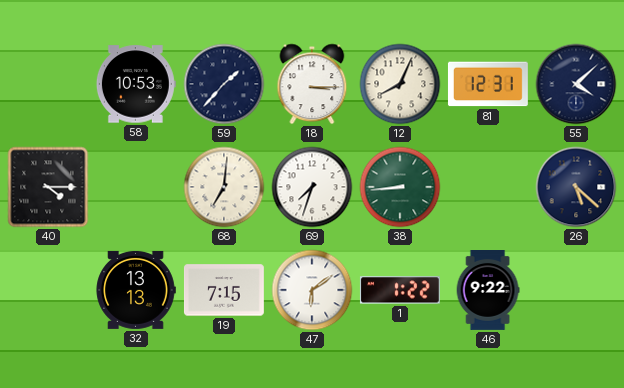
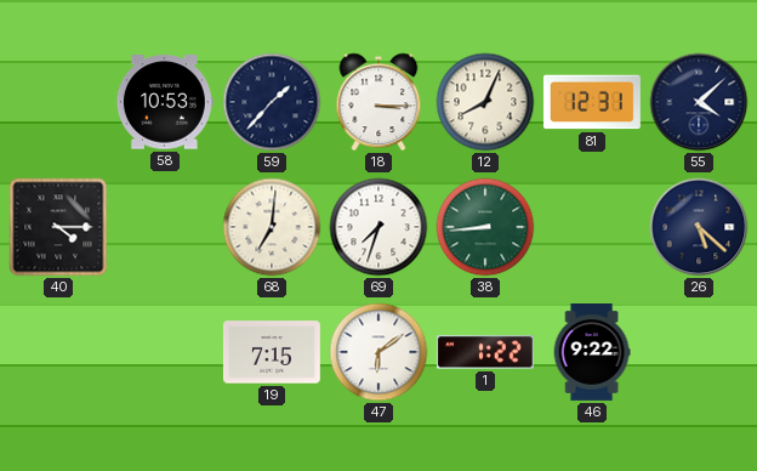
32: 13:13 -> none (136, 290)
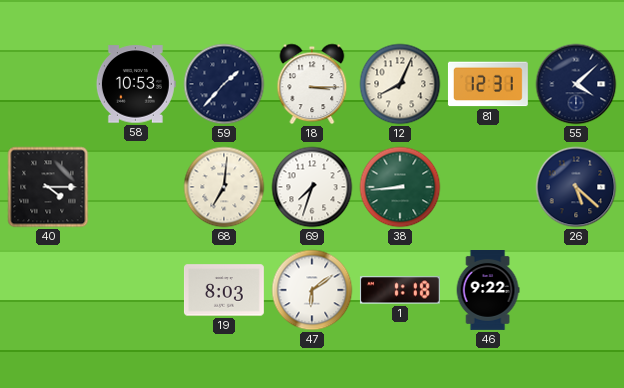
19: 7:15 -> 8:03 (224, 290)
1: 1:22 -> 1:18 (400, 290)
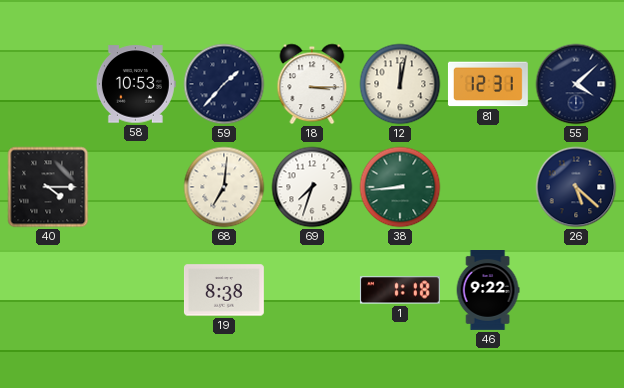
12: 8:04 -> 12:02 (400, 84)
19: 8:03 -> 8:38 (224, 290)
47: 6:09 -> none (312, 290)
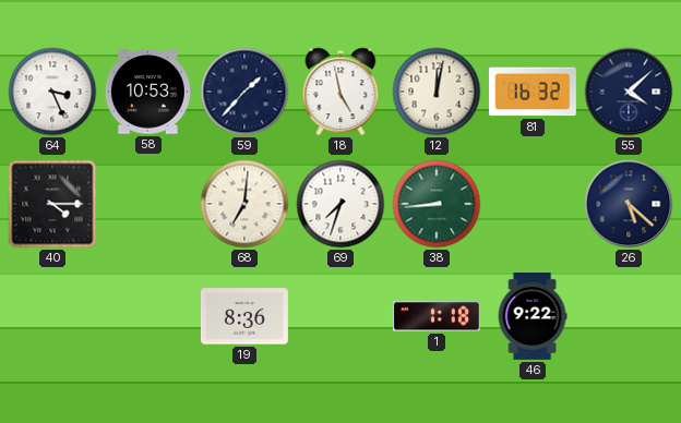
64: none -> 3:26 (52, 92)
18: 3:15 -> 4:58 (340, 92)
81: 12:31 -> 16:32 (533, 92)
19: 8:38 -> 8:36 (244, 316)
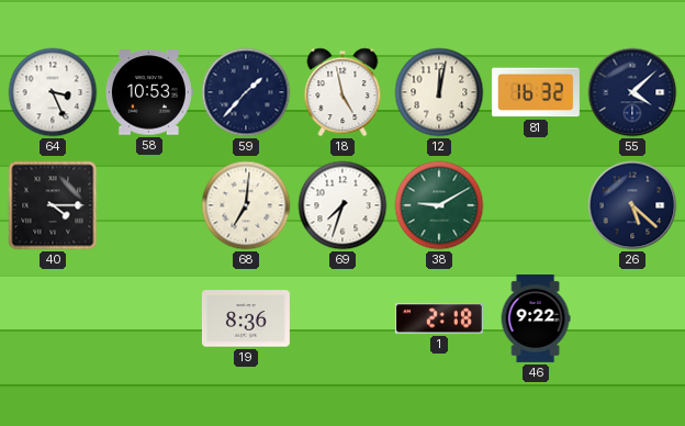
38: 8:44 -> 9:10 (439, 205)
1: 1:18 -> 2:18 (439, 318)
